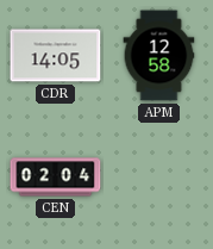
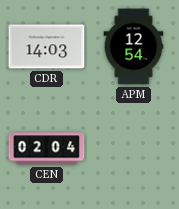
CDR: 14:05 -> 14:03 (47, 47)
APM: 12:58 -> 12:54 (134, 47)
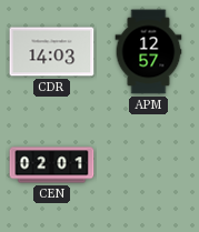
APM: 12:54 -> 12:57 (149, 52)
CEN: 02:04 -> 02:01 (52, 165)
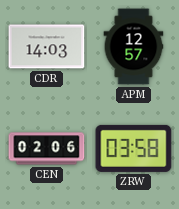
CEN: 02:01 -> 02:06 (47, 149)
ZRW: none -> 03:58 (134, 148)
